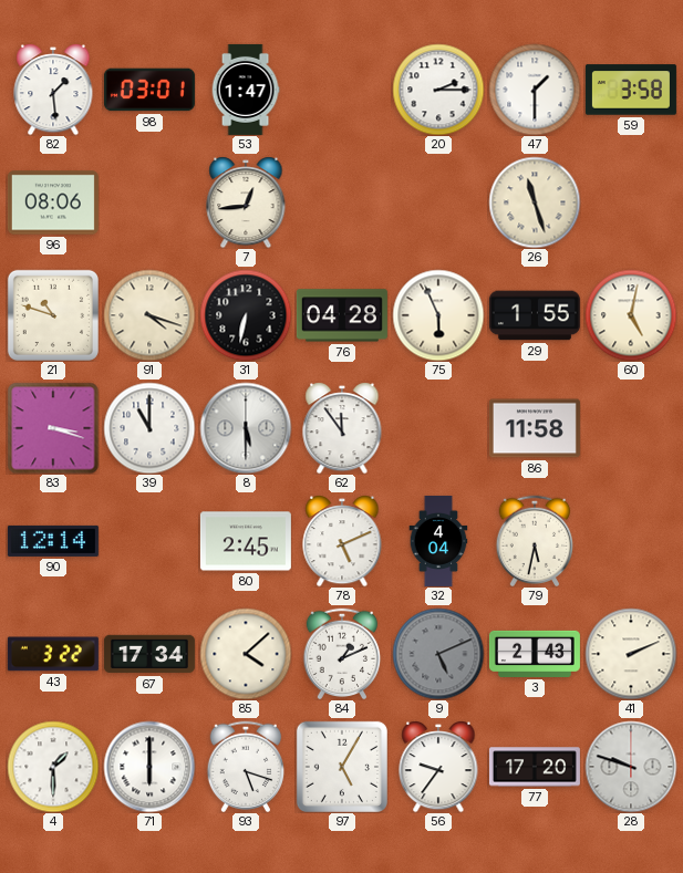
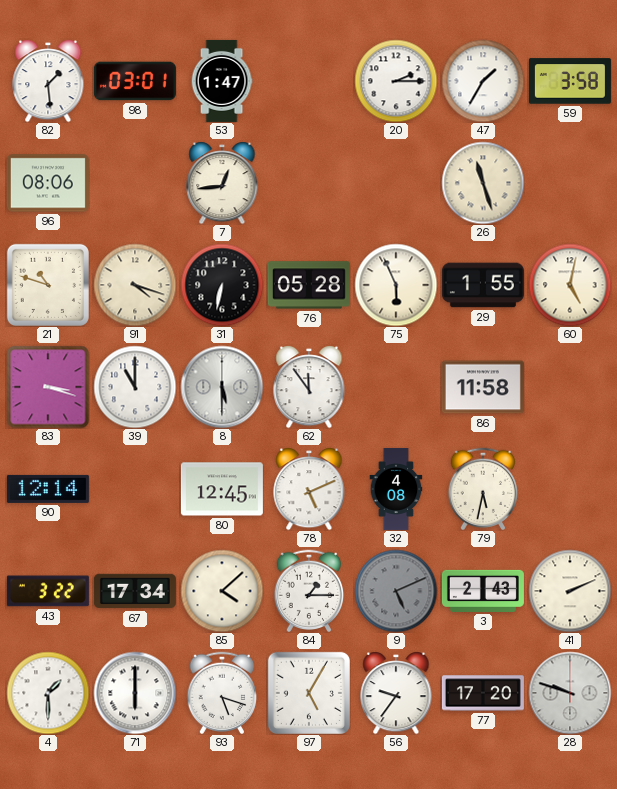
47: 1:30 -> 1:35 (483, 81)
76: 04:28 -> 05:28 (309, 285)
80: 2:45 -> 12:45 (222, 489)
32: 4:04 -> 4:08 (396, 489)
84: 1:11 -> 1:15 (309, 591)
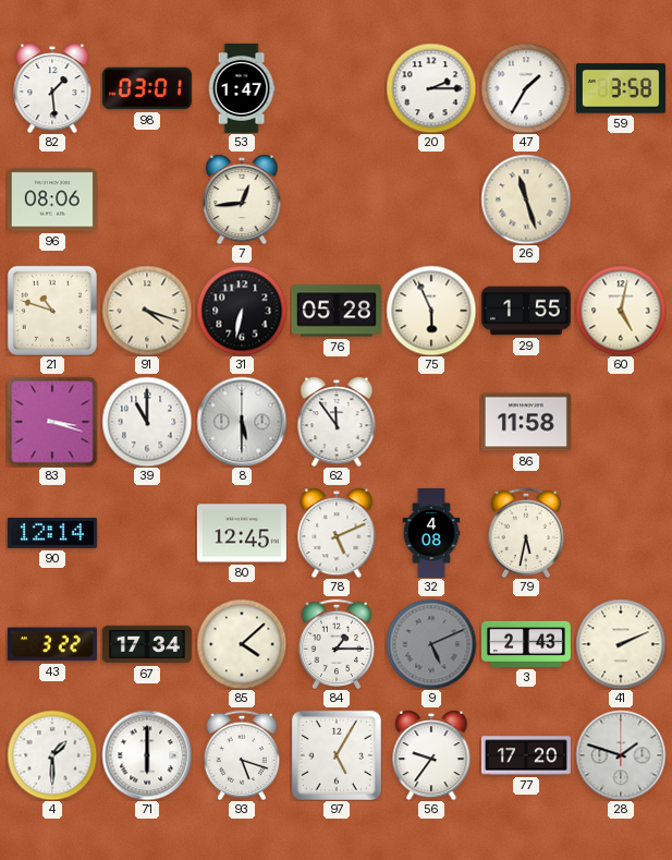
28: 9:48 -> 1:48 (621, 755)
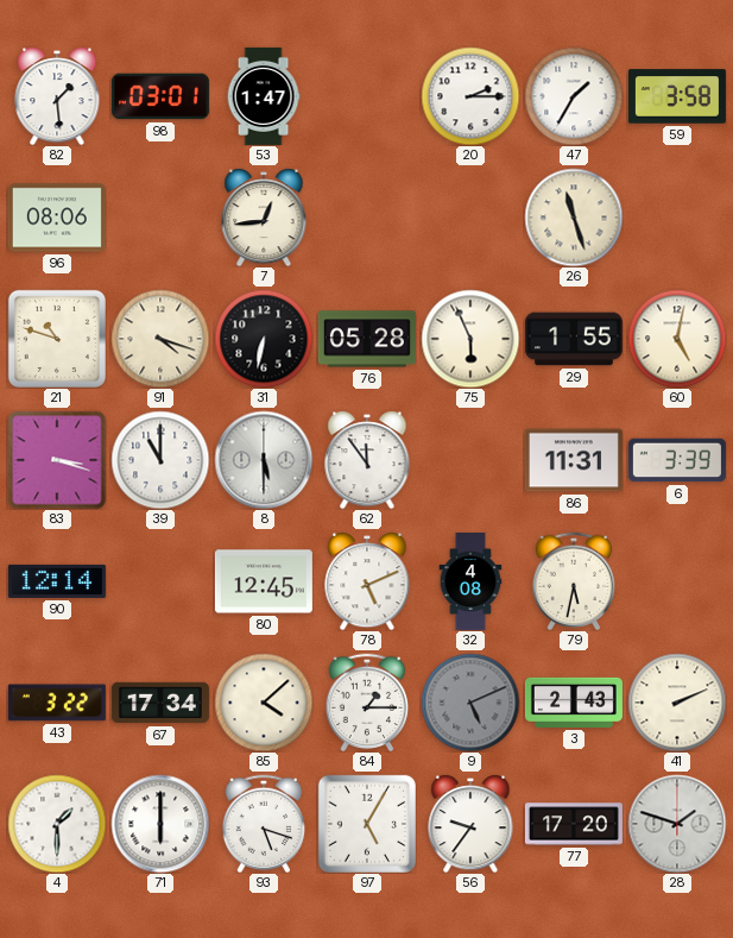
86: 11:58 -> 11:31 (574, 460)
6: none -> 3:39 (677, 460)
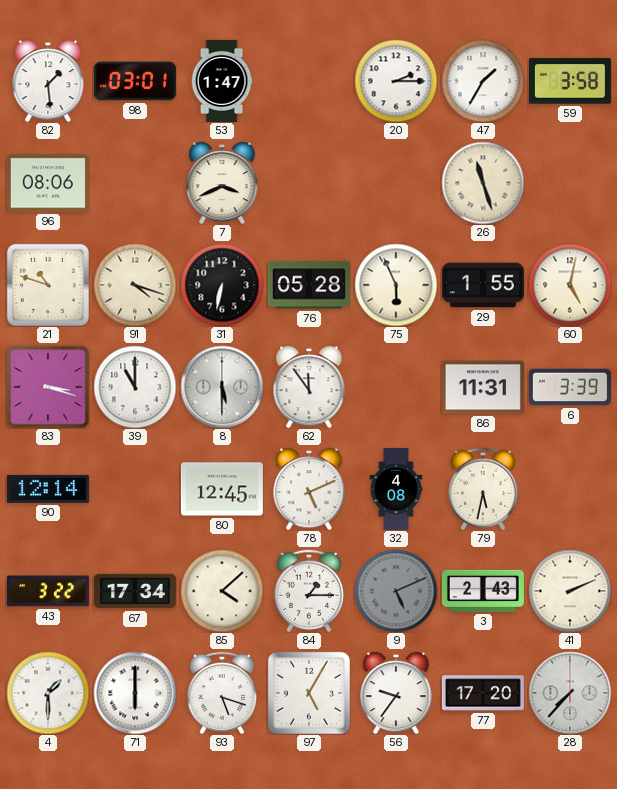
7: 12:44 -> 3:41 (222, 183)
28: 1:48 -> 7:37 (570, 693)
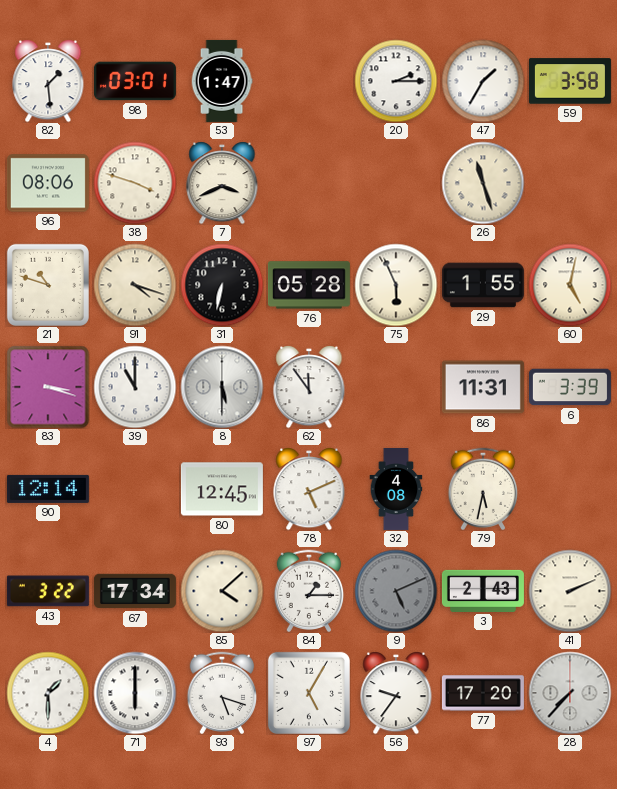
38: none -> 3:48 (135, 183)
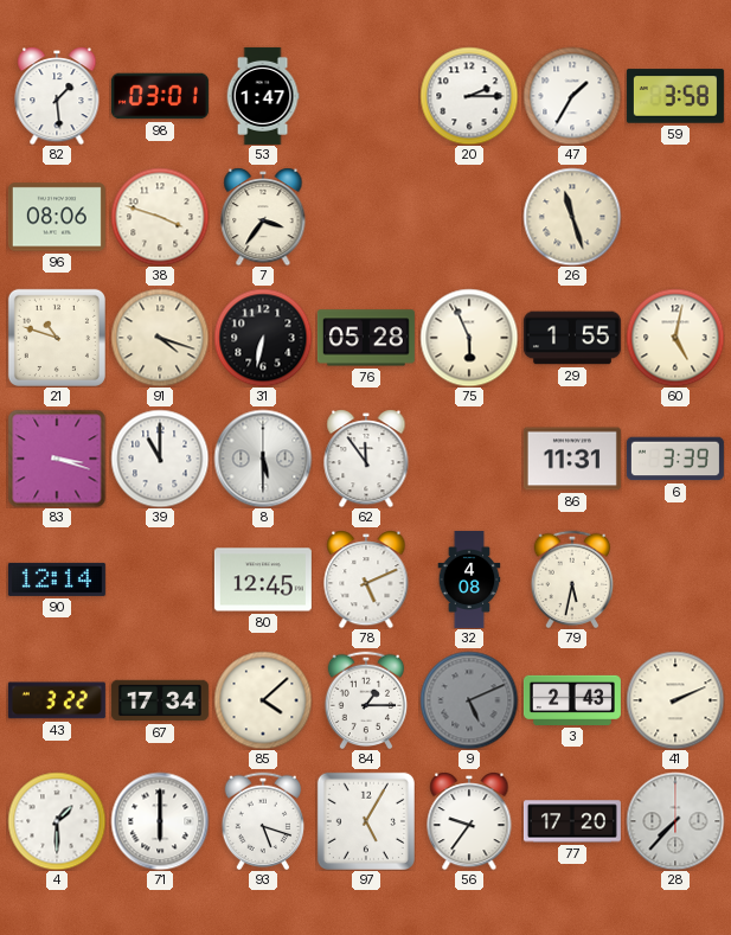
7: 3:41 -> 3:36 (263, 217)
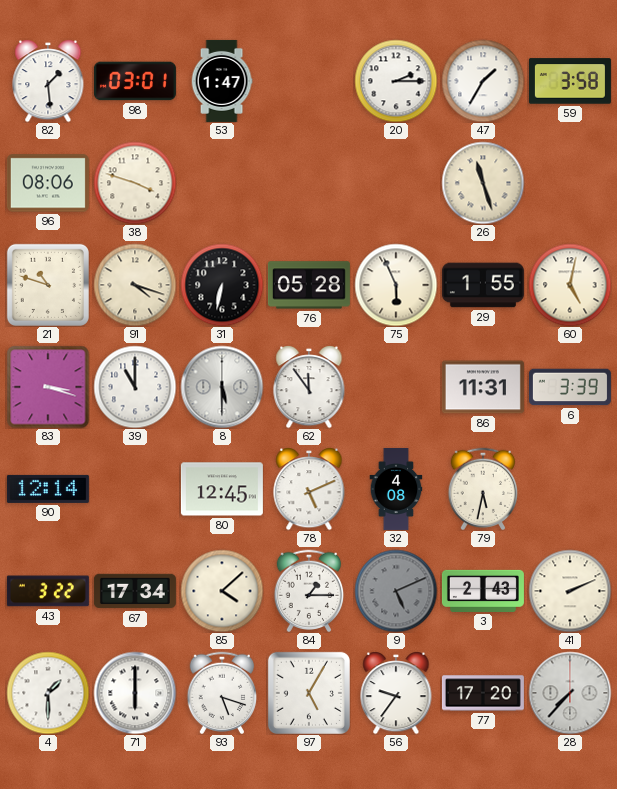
7: 3:36 -> none (263, 217)
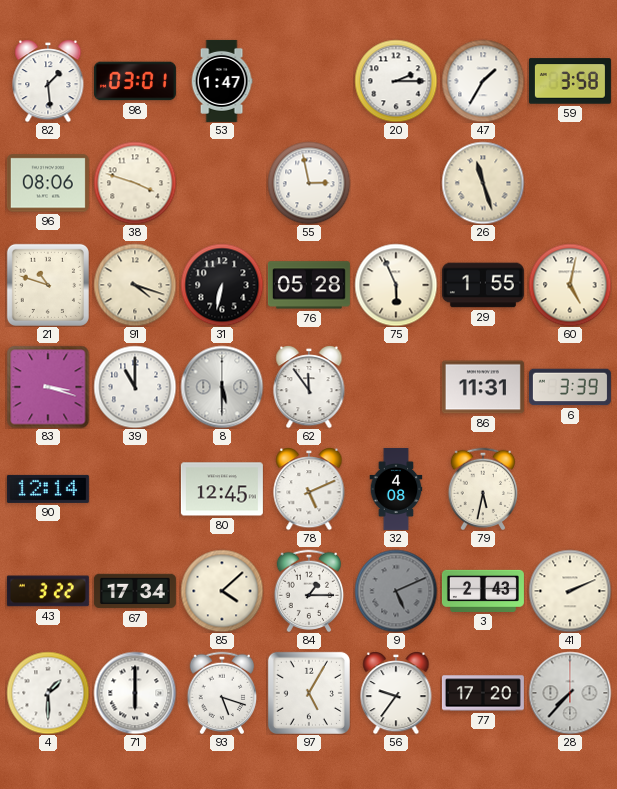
55: none -> 2:58 (309, 183)
